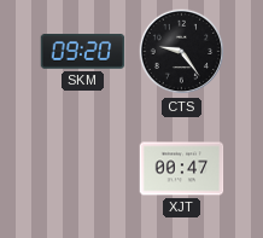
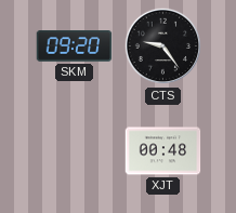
XJT: 00:47 -> 00:48 (163, 151)
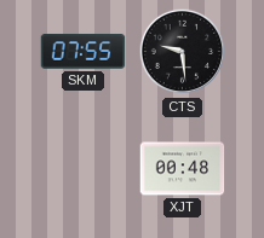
SKM: 09:20 -> 07:55 (84, 52)
CTS: 9:24 -> 9:29 (183, 52)
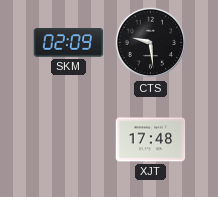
SKM: 07:55 -> 02:09 (69, 43)
XJT: 00:48 -> 17:48 (151, 140)
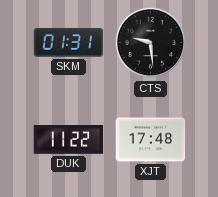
SKM: 02:09 -> 01:31 (69, 43)
DUK: none -> 11:22 (69, 140)
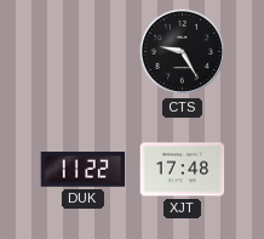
SKM: 01:31 -> none (69, 43)
CTS: 9:29 -> 9:25 (183, 52)
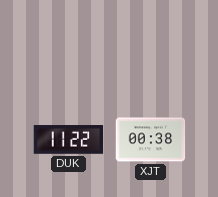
CTS: 9:25 -> none (183, 52)
XJT: 17:48 -> 00:38 (151, 140)
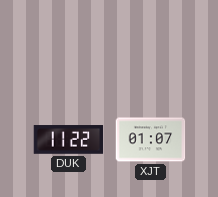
XJT: 00:38 -> 01:07 (151, 140)
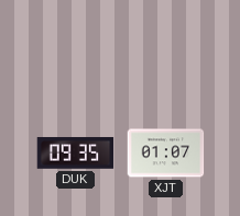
DUK: 11:22 -> 09:35 (76, 154)
